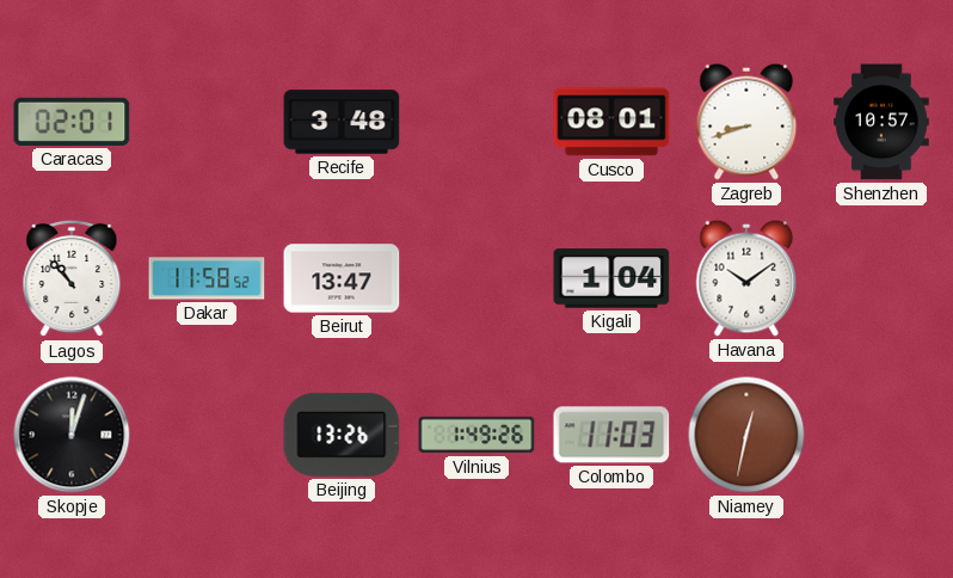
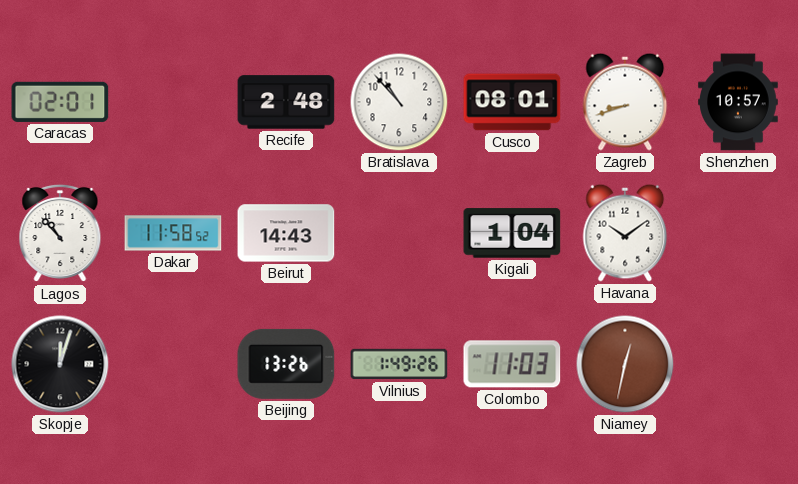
Recife: 3:48 -> 2:48 (286, 102)
Bratislava: none -> 10:53 (399, 102)
Beirut: 13:47 -> 14:43 (286, 233)
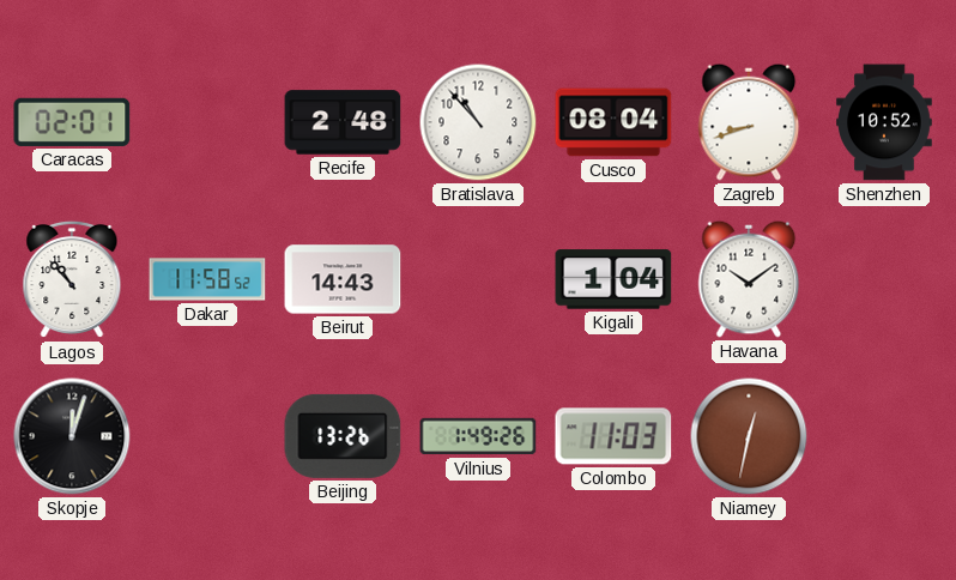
Cusco: 08:01 -> 08:04 (613, 122)
Shenzhen: 10:57 -> 10:52 (885, 122)
